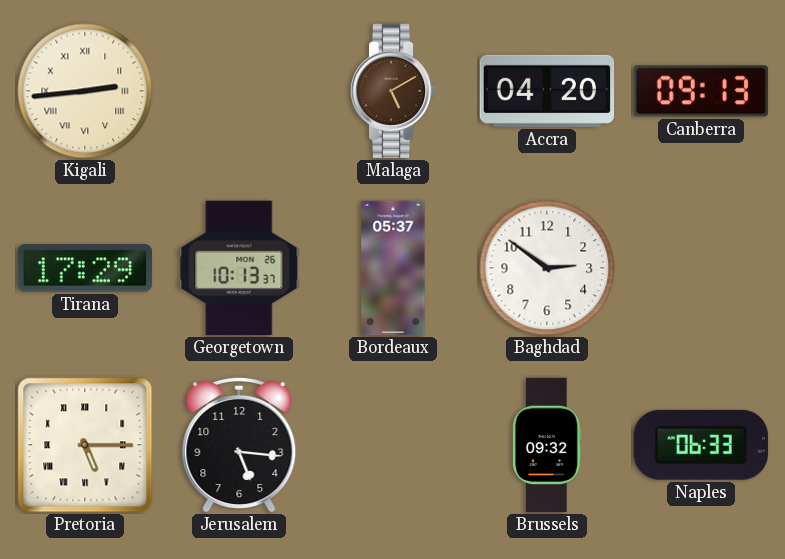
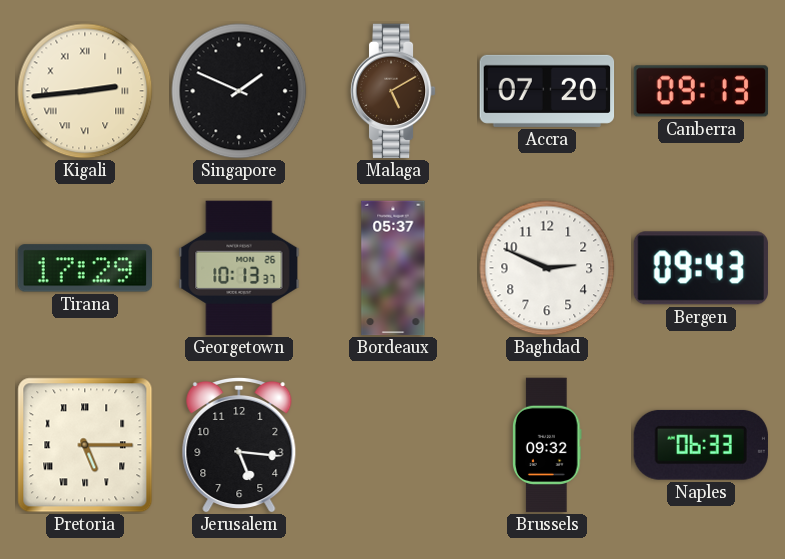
Singapore: none -> 1:49 (239, 91)
Accra: 04:20 -> 07:20 (547, 91)
Baghdad: 2:51 -> 2:49 (547, 268)
Bergen: none -> 09:43 (701, 268)
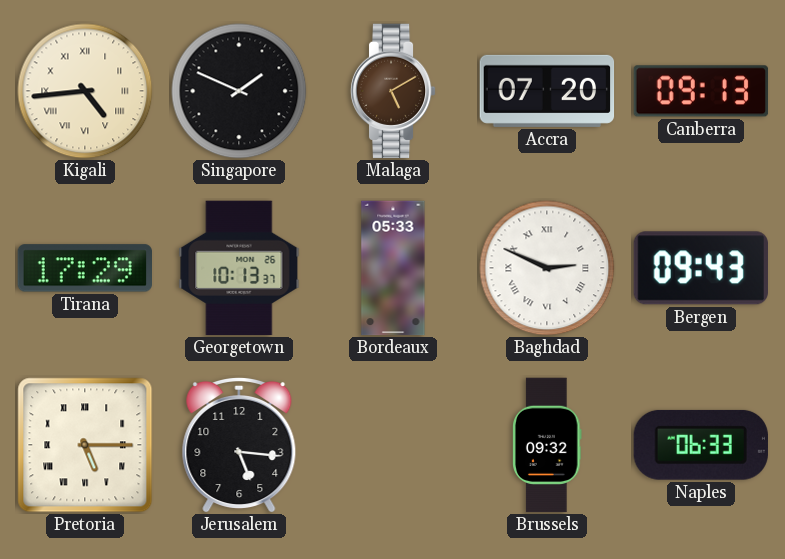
Kigali: 2:44 -> 4:44 (85, 91)
Bordeaux: 05:37 -> 05:33 (393, 268)
Baghdad numerals: Arabic -> Roman (547, 268)
